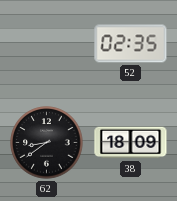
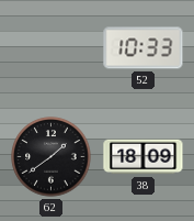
52: 02:35 -> 10:33 (144, 48)
62: 8:39 -> 1:39 (52, 157)
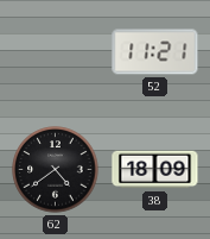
52: 10:33 -> 11:21 (155, 52)
62: 1:39 -> 4:39 (56, 170)
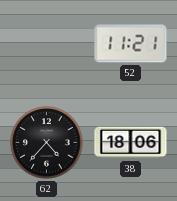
62: 4:39 -> 4:37 (47, 143)
38: 18:09 -> 18:06 (131, 143)
